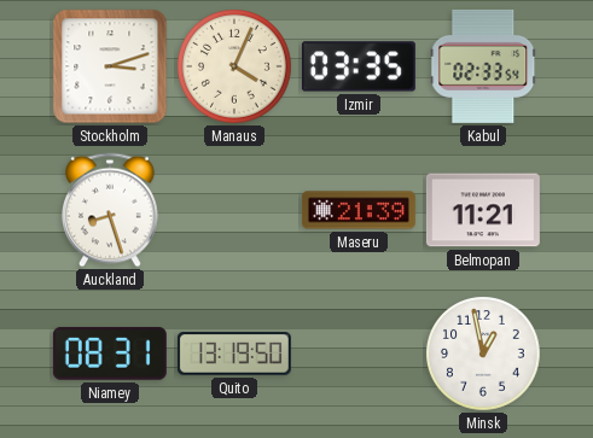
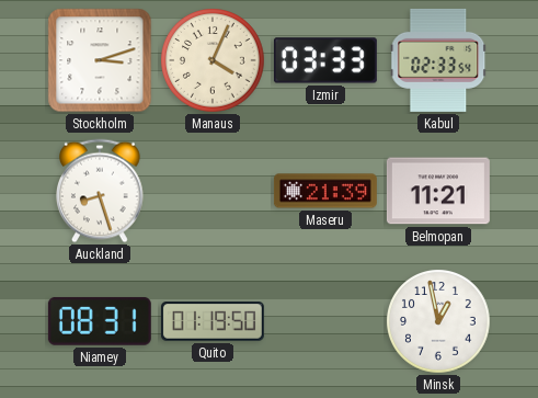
Izmir: 03:35 -> 03:33 (325, 60)
Quito: 13:19 -> 01:19 (213, 321)
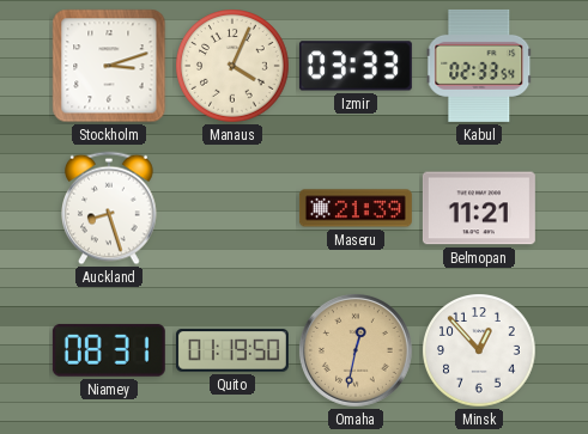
Omaha: none -> 12:32 (356, 350)
Minsk: 12:58 -> 12:53 (479, 350)
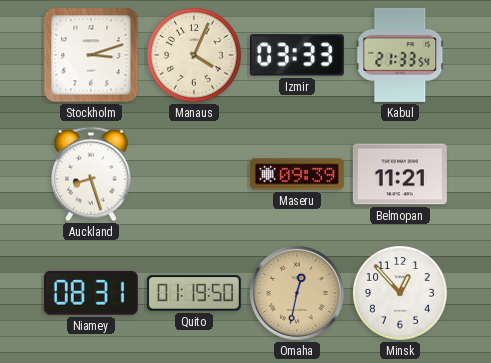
Kabul: 02:33 -> 21:33 (400, 55)
Maseru: 21:39 -> 09:39 (297, 174)
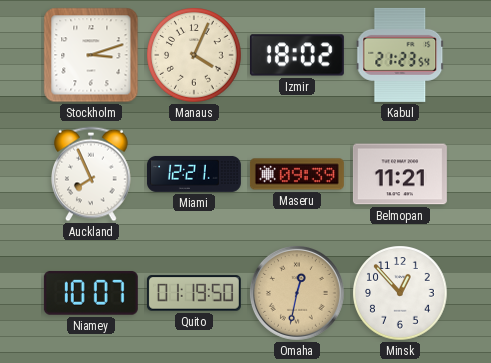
Izmir: 03:33 -> 18:02 (297, 55)
Kabul: 21:33 -> 21:23 (400, 55)
Auckland: 8:27 -> 7:56 (92, 174)
Miami: none -> 12:21 (194, 174)
Niamey: 08:31 -> 10:07 (91, 293)
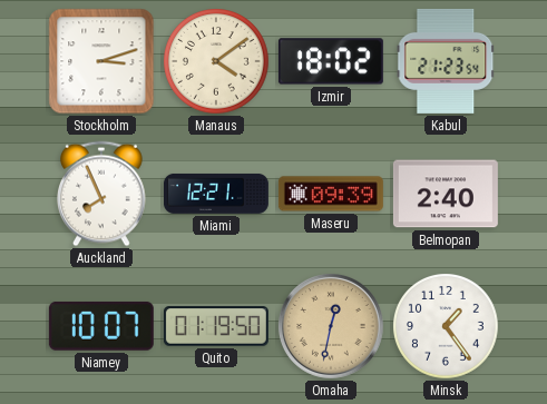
Manaus: 4:04 -> 4:09 (216, 61)
Belmopan: 11:21 -> 2:40 (446, 194)
Minsk: 12:53 -> 1:24 (446, 326)
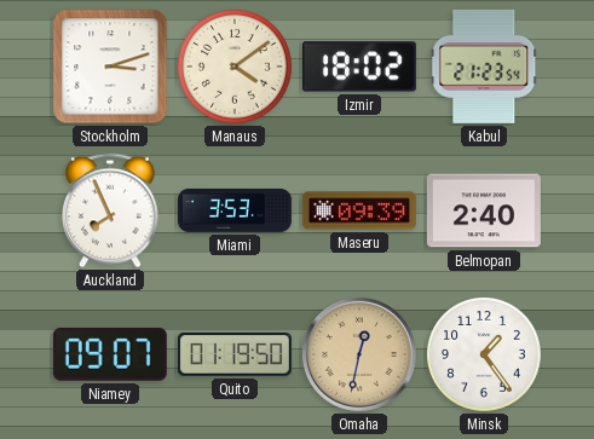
Miami: 12:21 -> 3:53 (235, 210)
Niamey: 10:07 -> 09:07 (110, 354)
